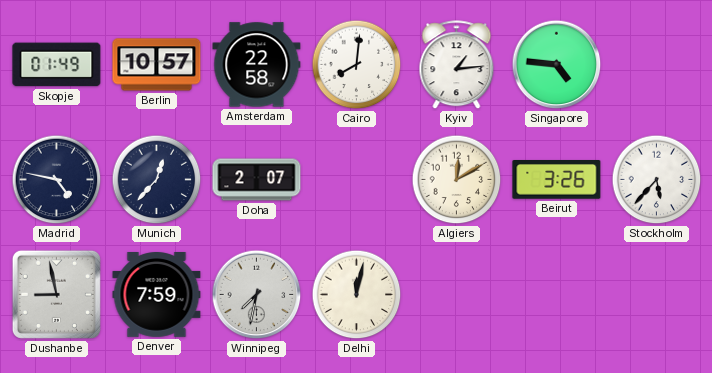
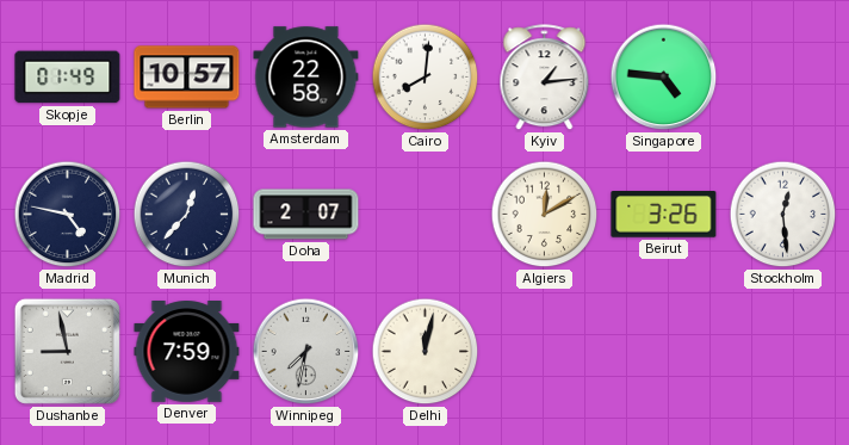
Stockholm: 5:37 -> 12:29 (783, 215)
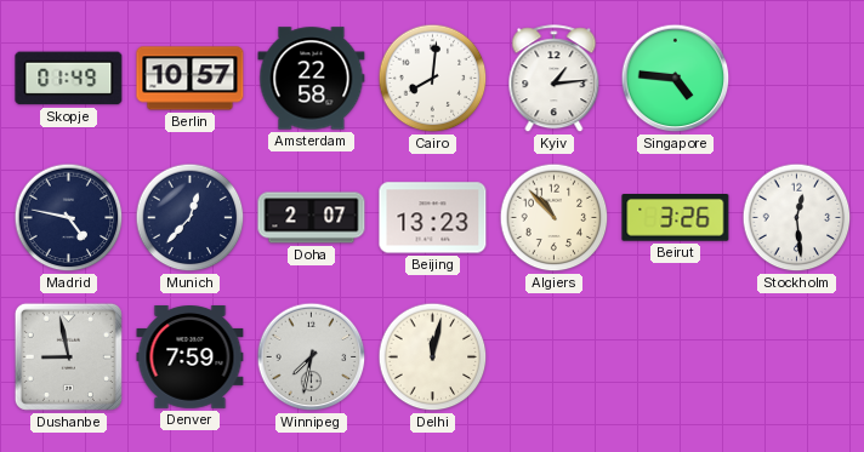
Beijing: none -> 13:23 (433, 218)
Algiers: 12:10 -> 10:53 (555, 218)
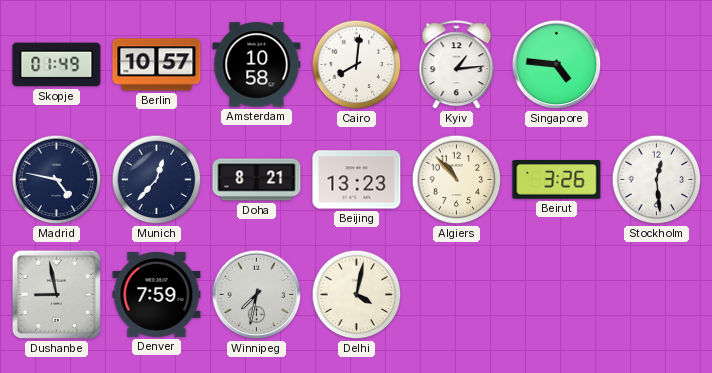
Amsterdam: 22:58 -> 10:58 (257, 65)
Doha: 2:07 -> 8:21 (257, 180)
Delhi: 12:02 -> 4:02 (357, 295)
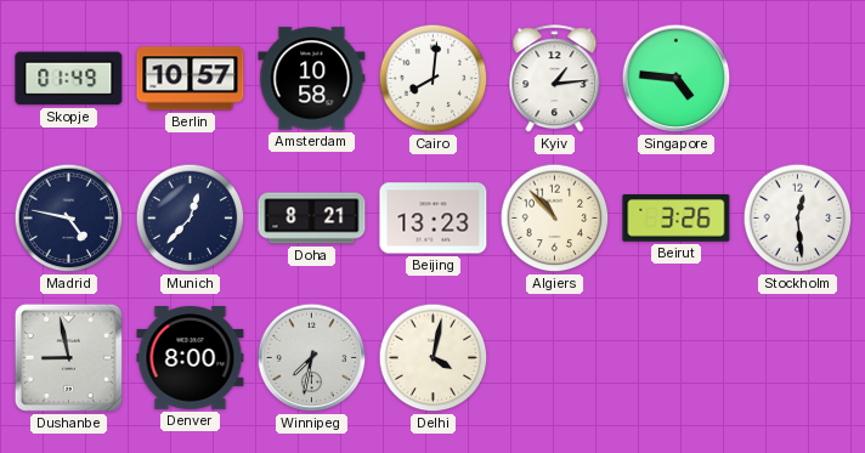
Denver: 7:59 -> 8:00 (191, 358)
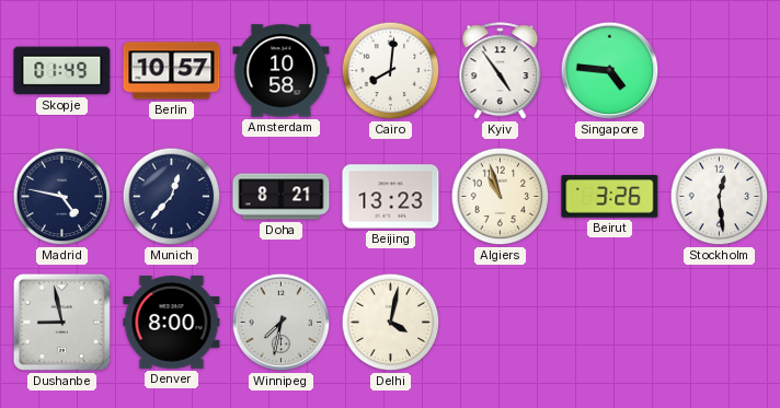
Kyiv: 1:14 -> 4:54 (501, 71)
Algiers: 10:53 -> 10:57 (501, 197)
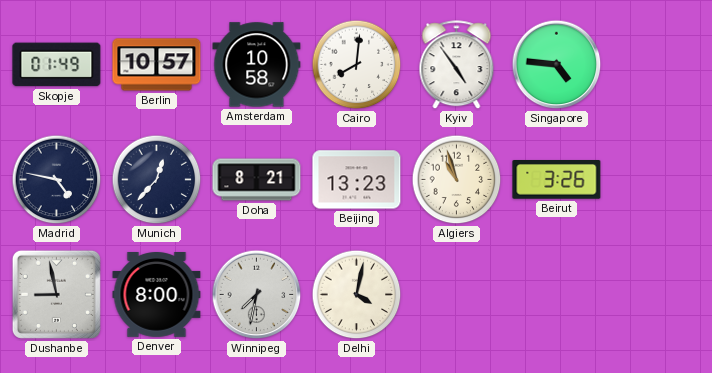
Stockholm: 12:29 -> none (720, 197)
